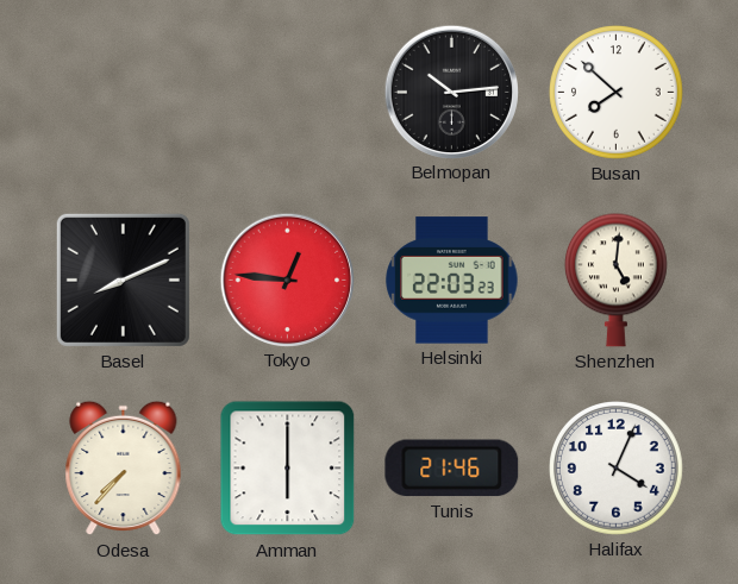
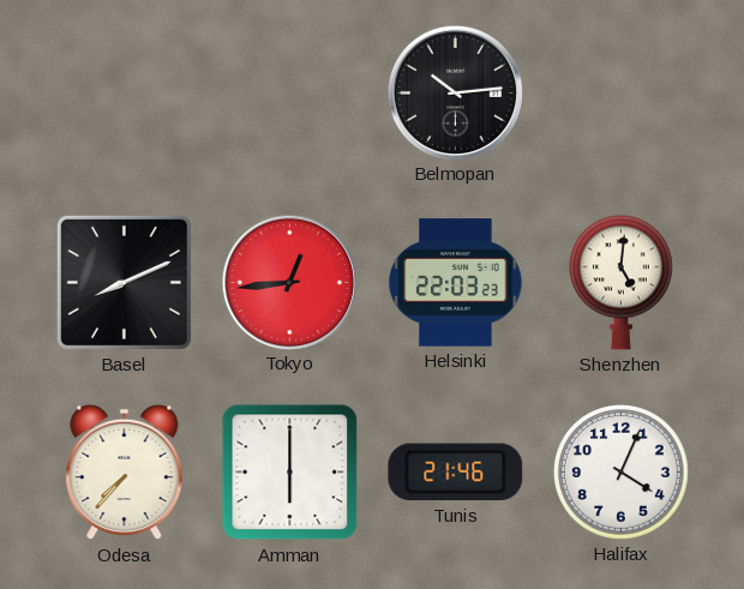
Busan: 7:52 -> none (617, 93)
Tokyo: 12:46 -> 12:44 (289, 282)
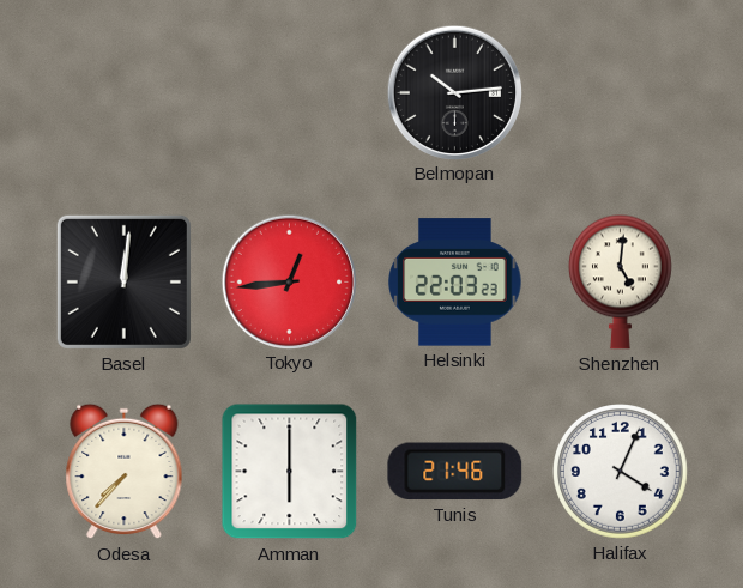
Basel: 8:11 -> 12:01 (123, 281)
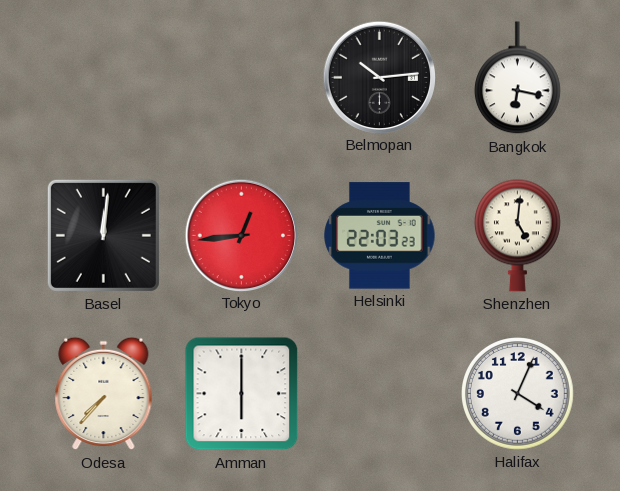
Bangkok: none -> 6:17 (517, 78)
Tunis: 21:46 -> none (455, 472)
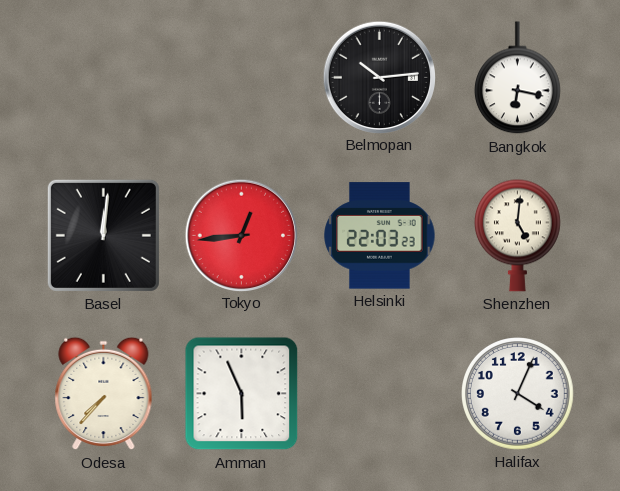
Amman: 6:00 -> 5:56 (242, 394)
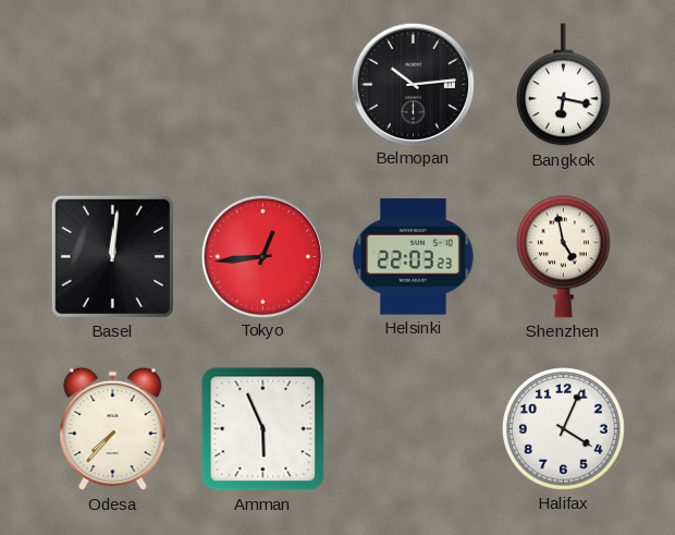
Shenzhen: 5:01 -> 4:58 (563, 256)
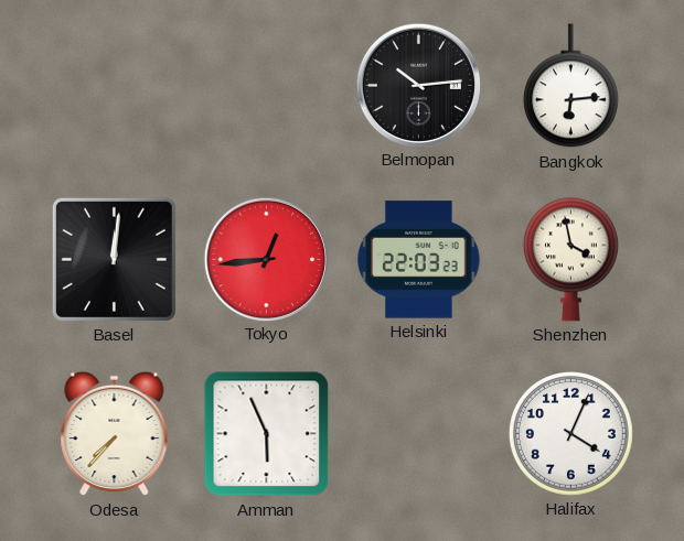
Bangkok: 6:17 -> 6:14 (570, 86)
Shenzhen: 4:58 -> 3:58 (570, 259)
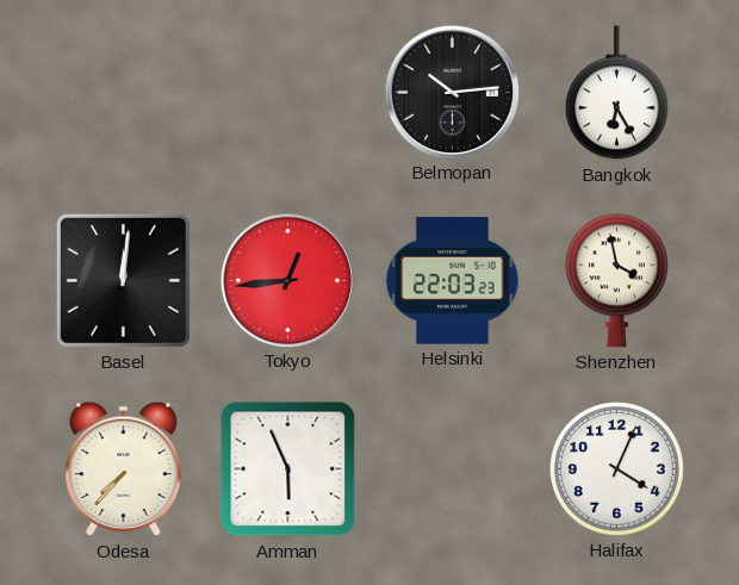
Bangkok: 6:14 -> 6:25 (616, 93)
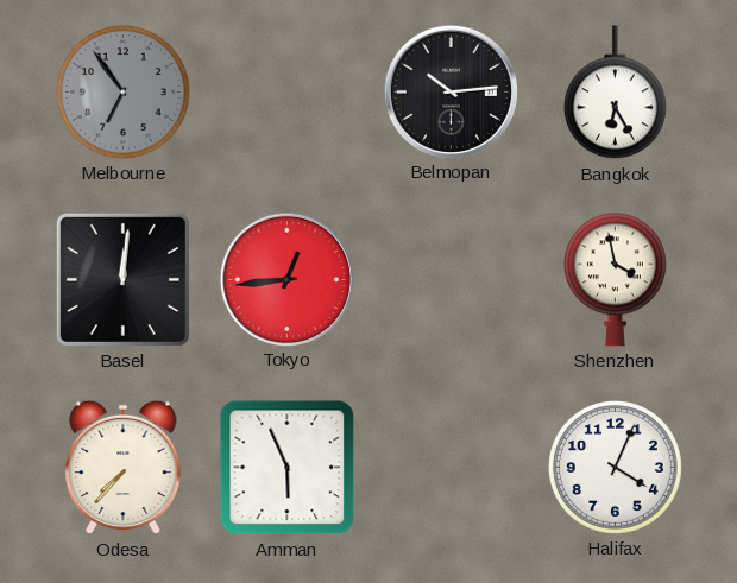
Melbourne: none -> 6:54 (124, 93)
Helsinki: 22:03 -> none (453, 281)
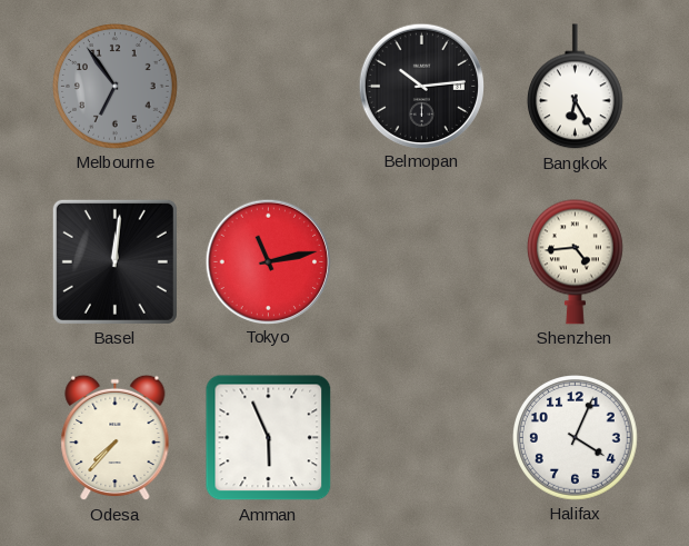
Tokyo: 12:44 -> 11:13 (268, 261)
Shenzhen: 3:58 -> 4:44 (575, 261)
